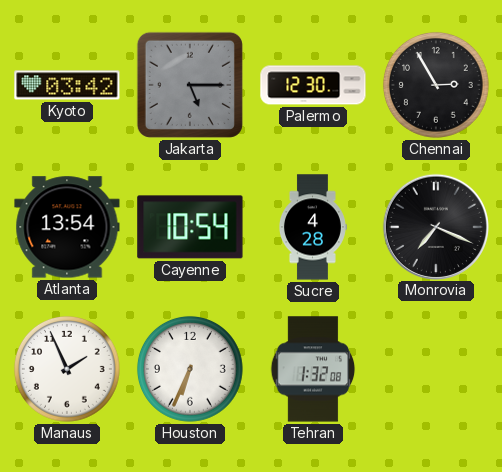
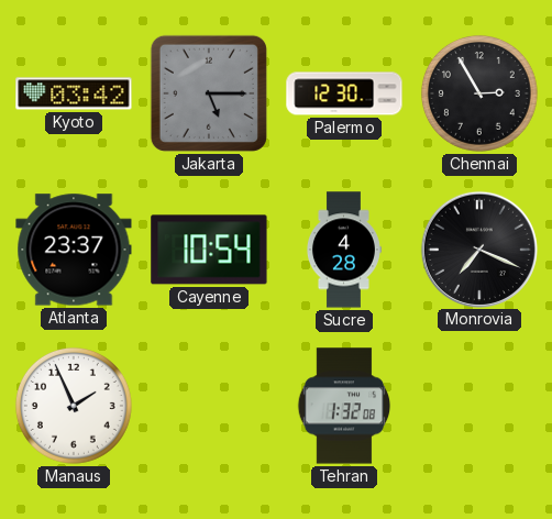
Atlanta: 13:54 -> 23:37 (74, 250)
Houston: 6:34 -> none (190, 369)
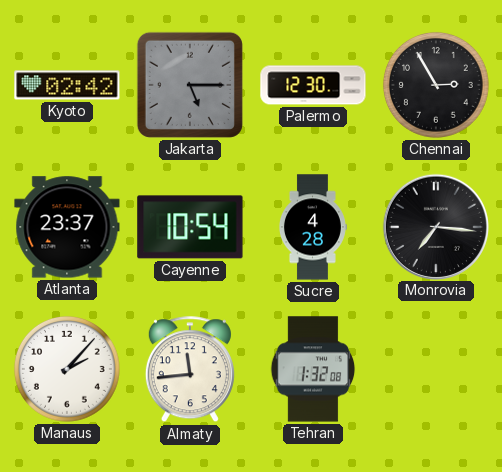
Kyoto: 03:42 -> 02:42 (67, 85)
Monrovia: 7:19 -> 7:16 (435, 226)
Manaus: 1:56 -> 2:07 (67, 369)
Almaty: none -> 11:44 (190, 370)
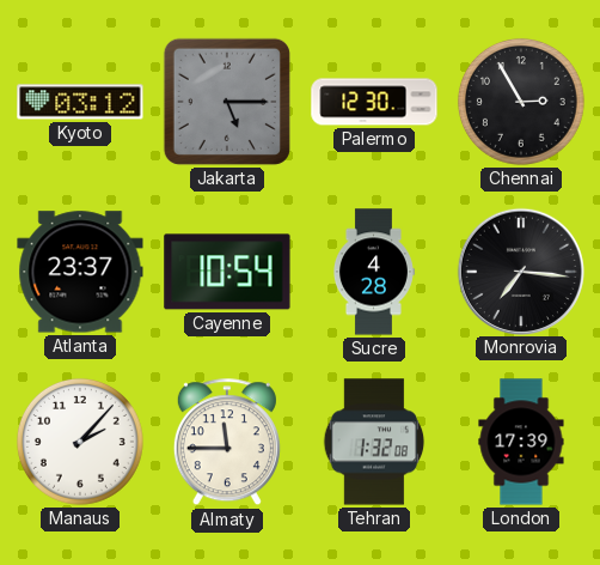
Kyoto: 02:42 -> 03:12 (80, 102)
Almaty: 11:44 -> 11:45 (227, 443)
London: none -> 17:39 (521, 442)
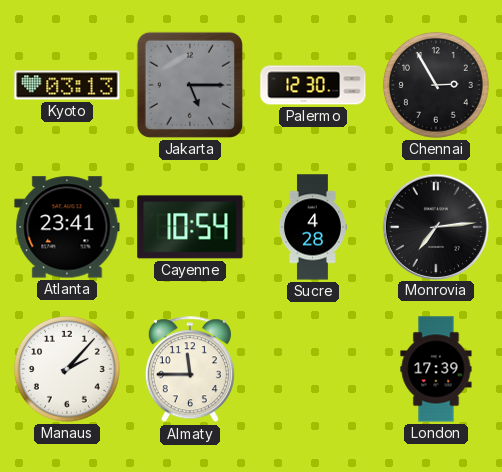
Kyoto: 03:12 -> 03:13 (67, 85)
Atlanta: 23:37 -> 23:41 (67, 227)
Monrovia: 7:16 -> 7:14 (435, 226)
Tehran: 1:32 -> none (374, 442)
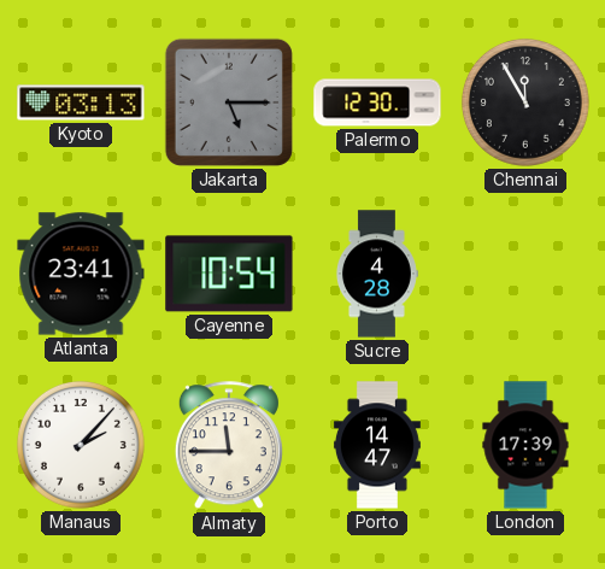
Chennai: 2:55 -> 11:55 (525, 102)
Monrovia: 7:14 -> none (435, 226)
Porto: none -> 14:47 (377, 445)
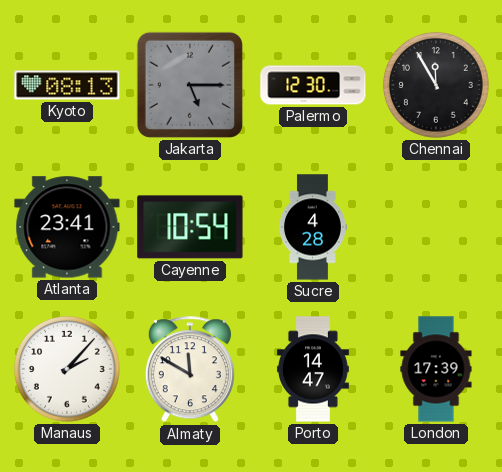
Kyoto: 03:13 -> 08:13 (67, 85)
Almaty: 11:45 -> 11:50 (190, 370)
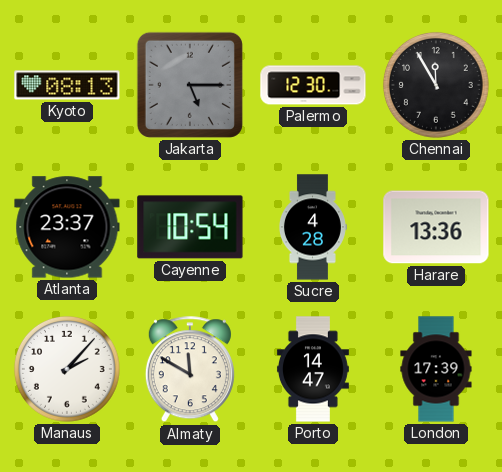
Atlanta: 23:41 -> 23:37 (67, 227)
Harare: none -> 13:36 (436, 227)
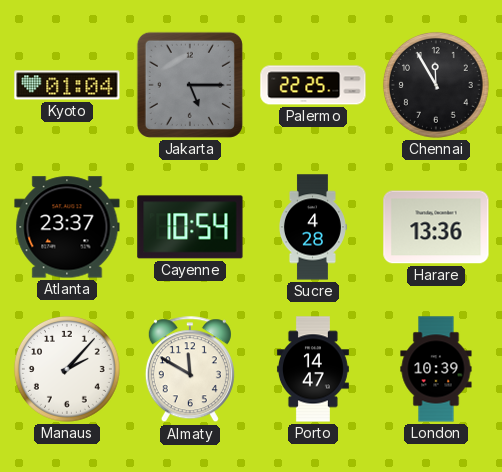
Kyoto: 08:13 -> 01:04 (67, 85)
Palermo: 12:30 -> 22:25 (313, 85)
London: 17:39 -> 10:39 (436, 369)
